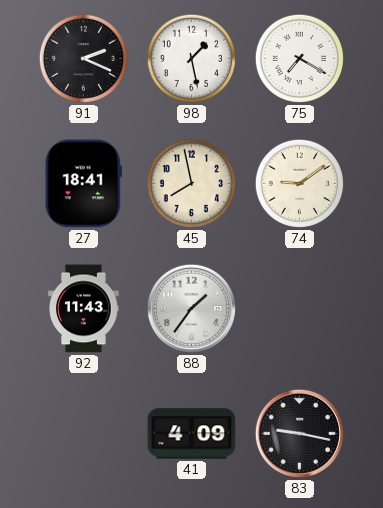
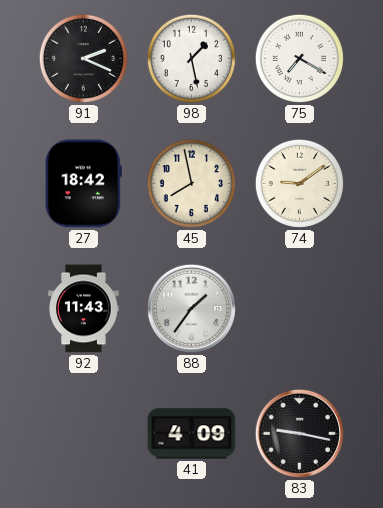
27: 18:41 -> 18:42 (83, 184)
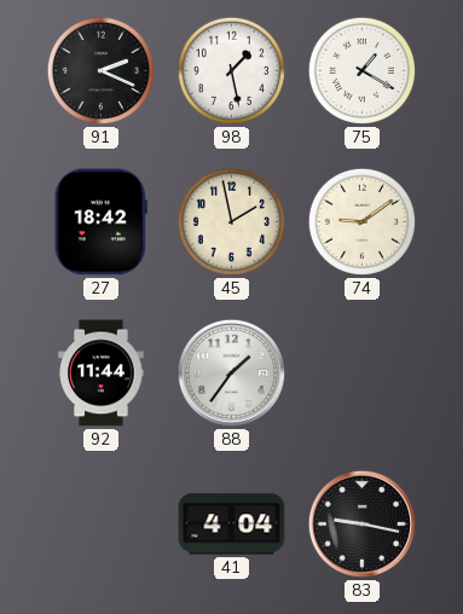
75: 7:20 -> 1:20 (361, 70)
45: 7:58 -> 1:58 (231, 221)
92: 11:43 -> 11:44 (102, 373)
41: 4:09 -> 4:04 (232, 525)
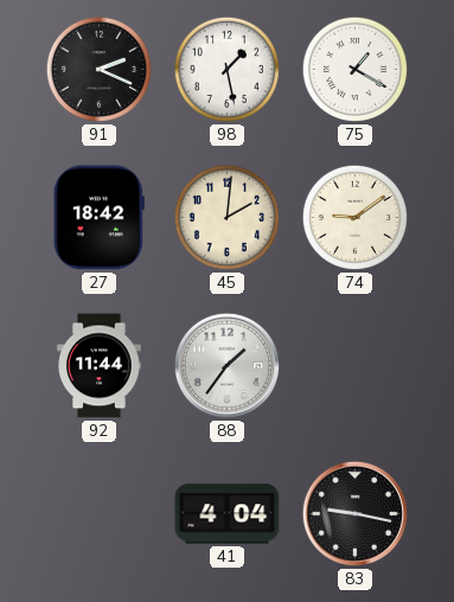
45: 1:58 -> 2:01 (226, 217)
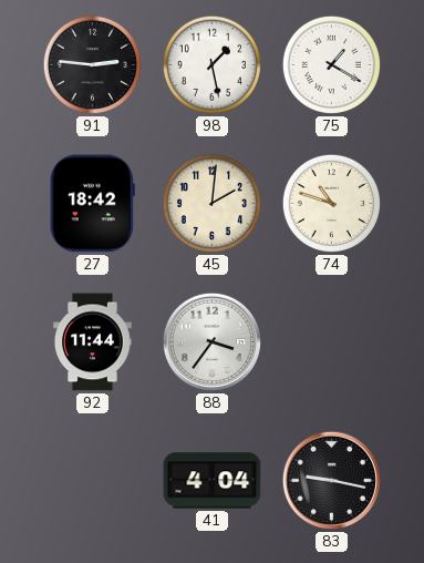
91: 2:19 -> 2:46 (92, 64)
74: 9:09 -> 10:48 (331, 203)
88: 1:36 -> 3:36 (211, 341)
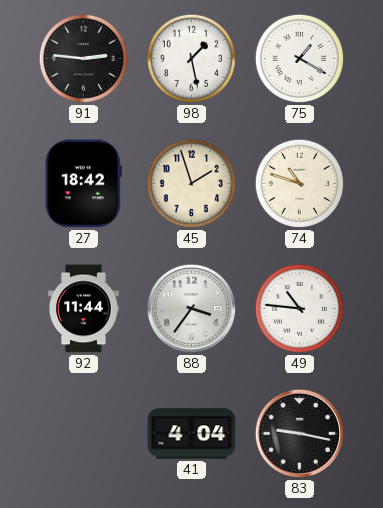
45: 2:01 -> 1:57 (191, 183)
49: none -> 10:46 (299, 308)
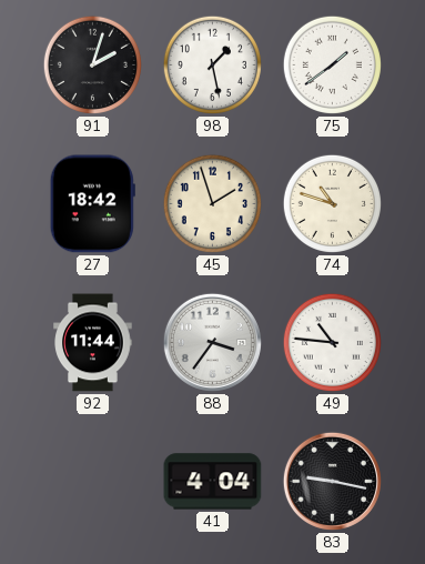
91: 2:46 -> 2:03 (92, 64)
75: 1:20 -> 1:39 (332, 64)
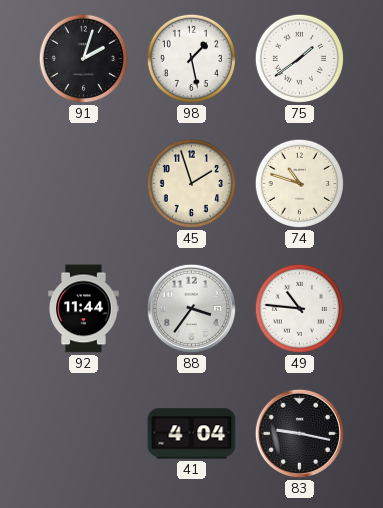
27: 18:42 -> none (92, 204)
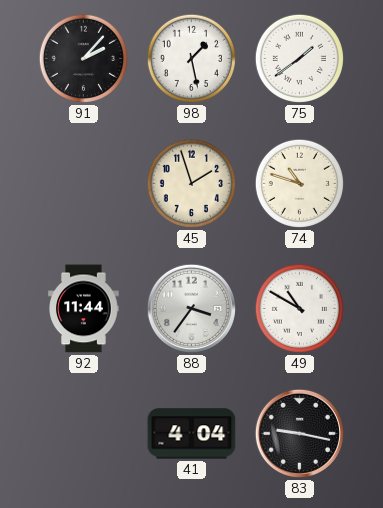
91: 2:03 -> 2:07 (83, 58)
49: 10:46 -> 10:50 (299, 308)
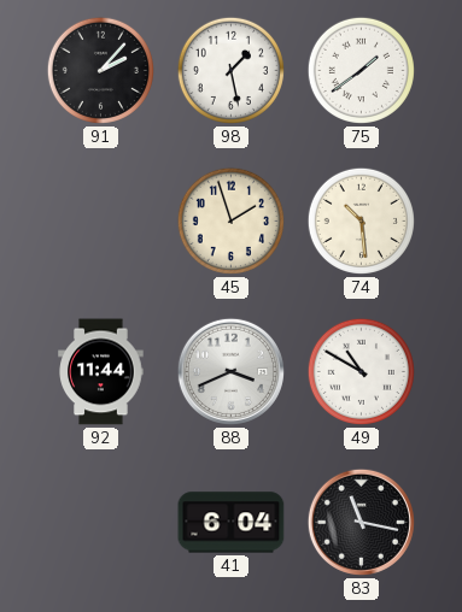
74: 10:48 -> 10:29 (361, 220)
88: 3:36 -> 3:41 (230, 371)
41: 4:04 -> 6:04 (232, 523)
83: 9:17 -> 11:17 (361, 522)
